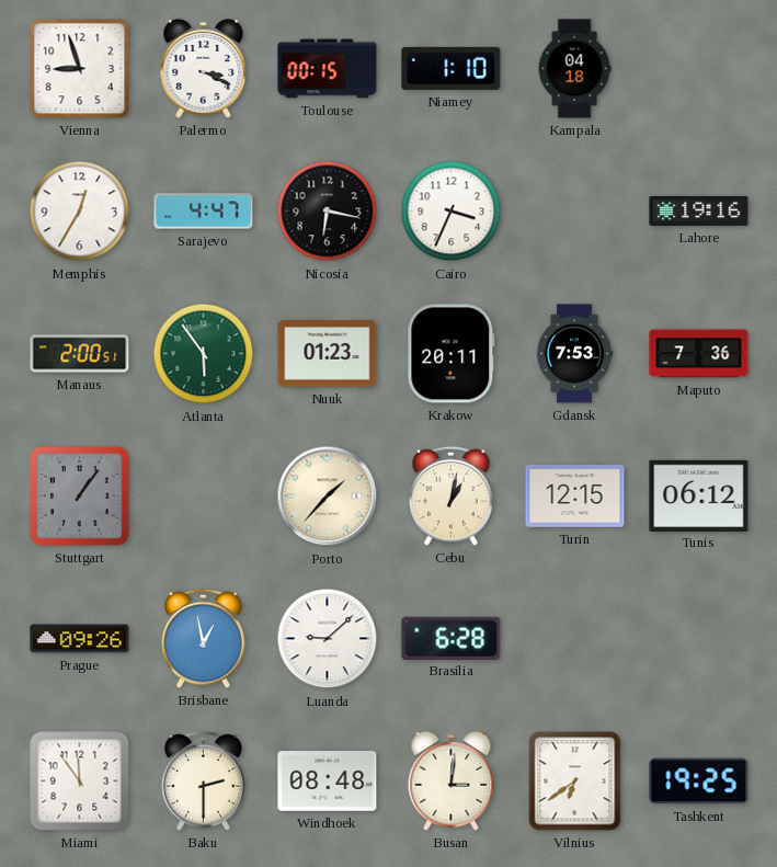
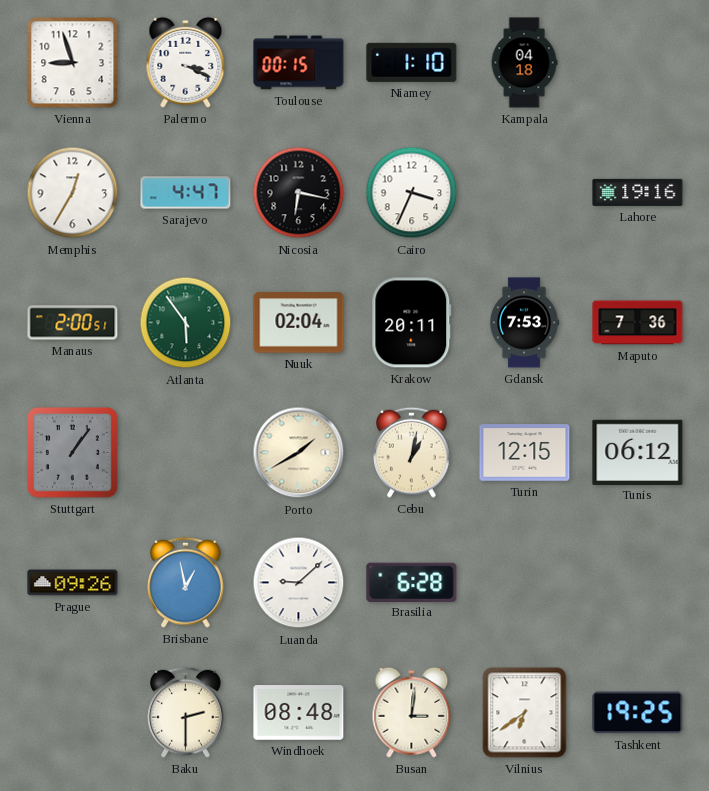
Nuuk: 01:23 -> 02:04 (299, 323)
Porto: 1:37 -> 1:40 (299, 453)
Miami: 11:54 -> none (80, 782)
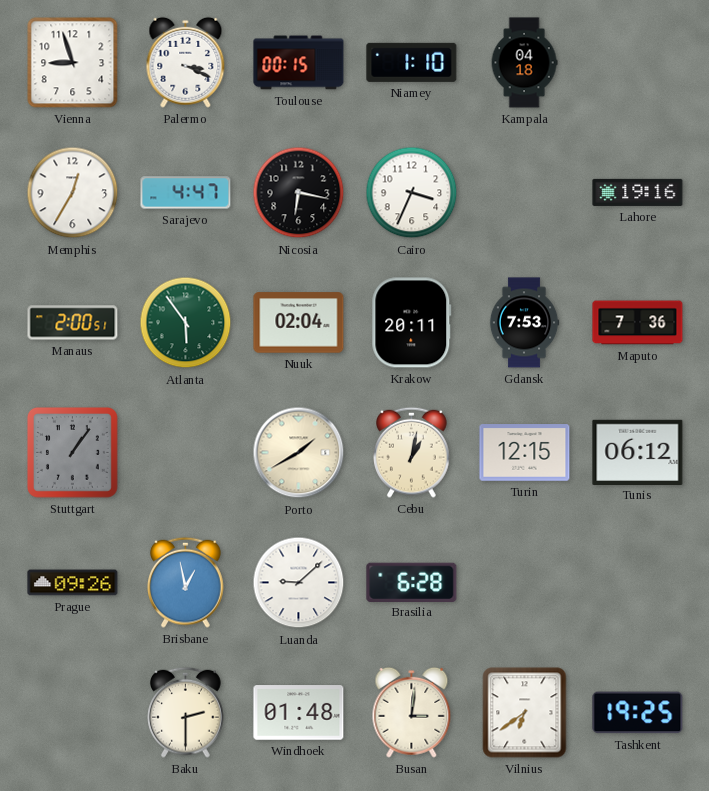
Windhoek: 08:48 -> 01:48 (299, 713)
